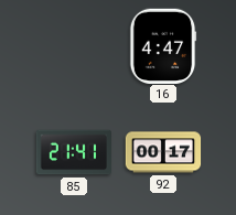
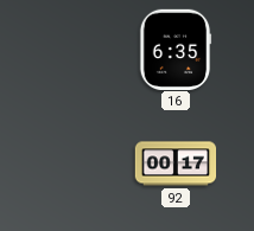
16: 4:47 -> 6:35 (176, 49)
85: 21:41 -> none (74, 152)
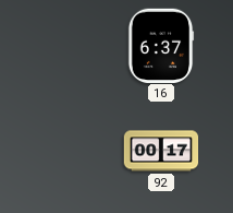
16: 6:35 -> 6:37 (161, 45)
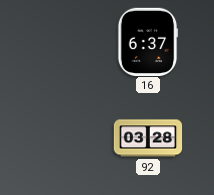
92: 00:17 -> 03:28 (148, 138)
